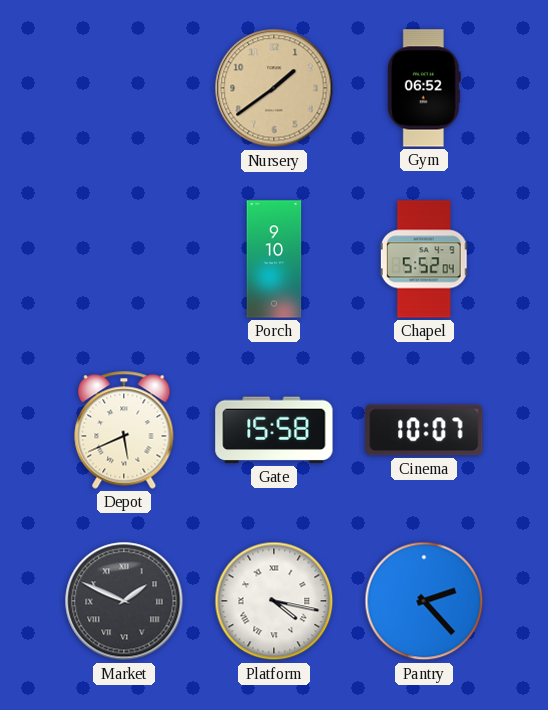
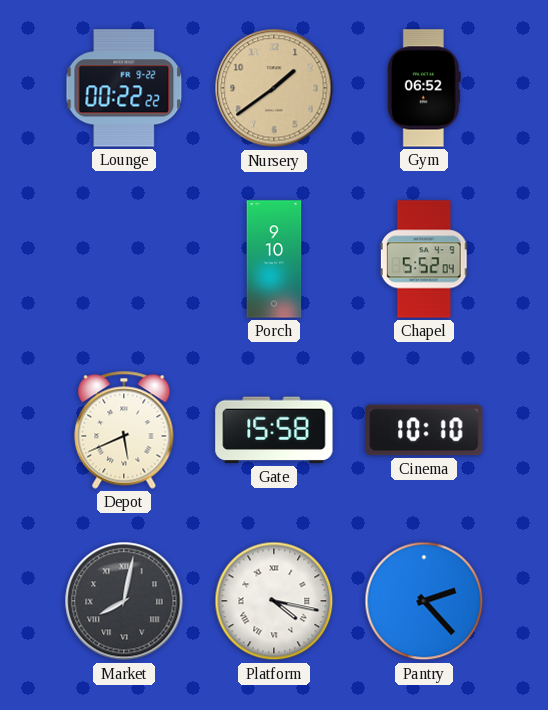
Lounge: none -> 00:22 (124, 88)
Cinema: 10:07 -> 10:10 (424, 430)
Market: 1:49 -> 8:02 (124, 601)
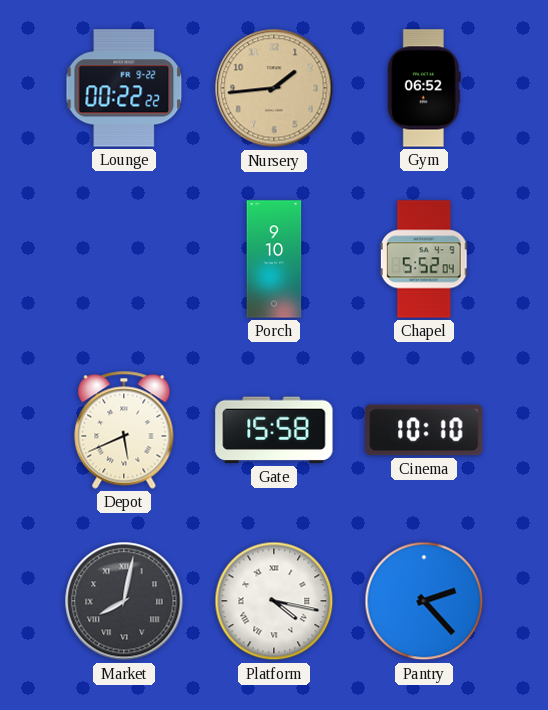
Nursery: 1:39 -> 1:44 (274, 88)
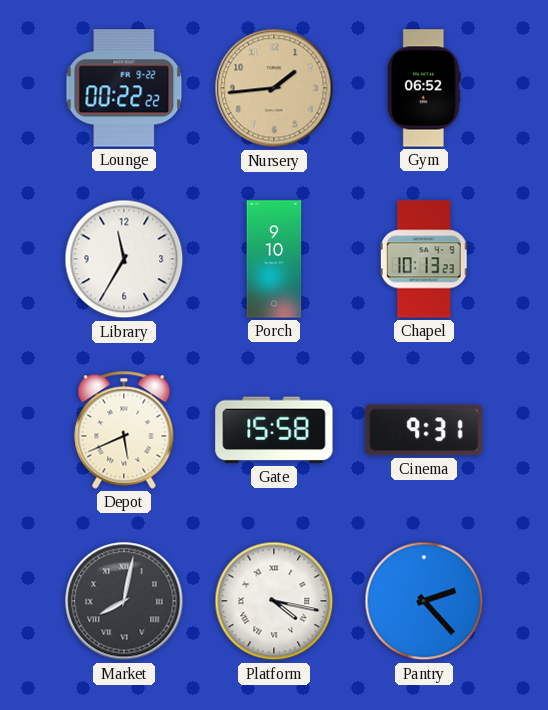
Library: none -> 11:35 (124, 259)
Chapel: 5:52 -> 10:13 (424, 259)
Cinema: 10:10 -> 9:31 (424, 430)
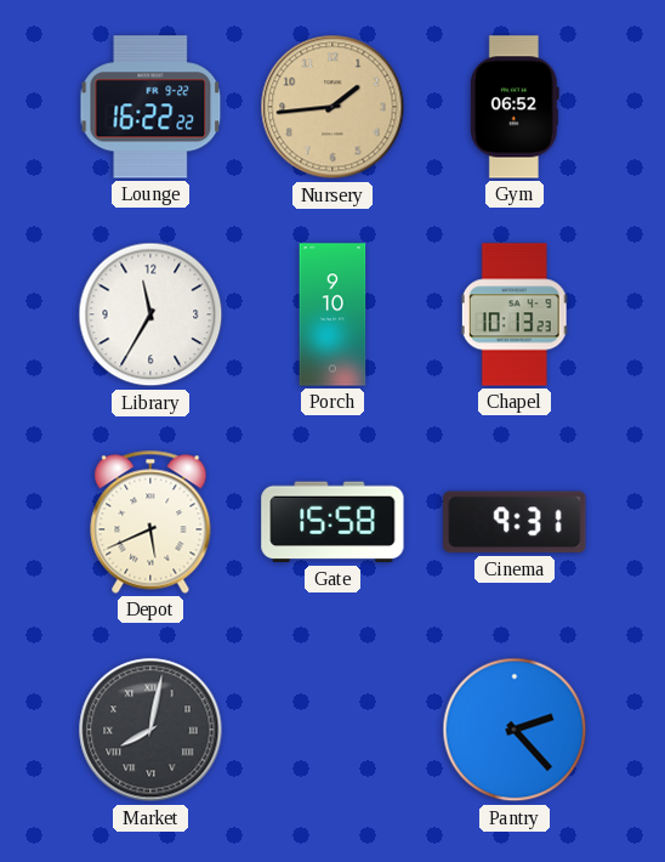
Lounge: 00:22 -> 16:22 (150, 107)
Platform: 4:17 -> none (274, 601)
